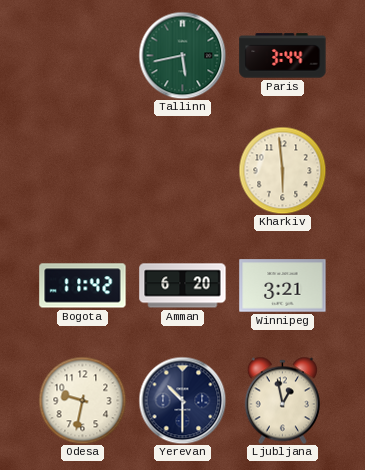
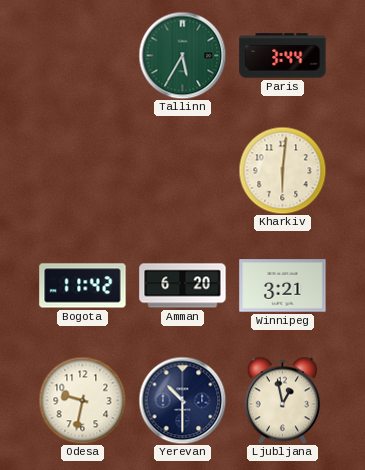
Tallinn: 5:43 -> 5:35 (182, 55)
Kharkiv: 5:59 -> 6:01 (282, 170)
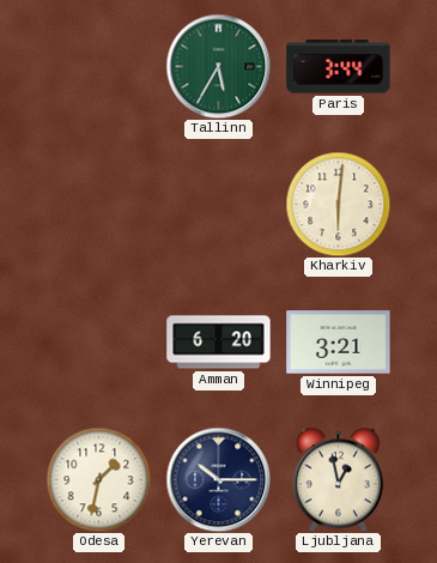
Bogota: 11:42 -> none (83, 286)
Odesa: 9:32 -> 1:32 (98, 479)
Yerevan: 10:30 -> 10:15 (218, 479)
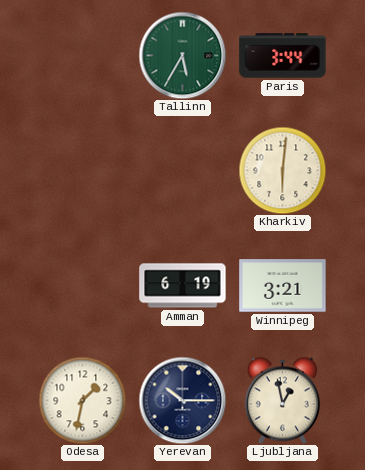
Amman: 6:20 -> 6:19 (183, 286)
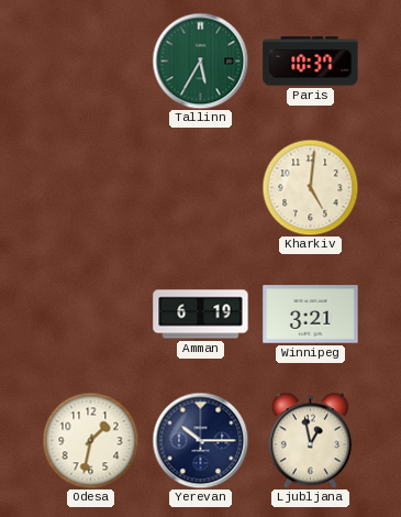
Paris: 3:44 -> 10:37 (311, 62)
Kharkiv: 6:01 -> 5:01 (310, 187)
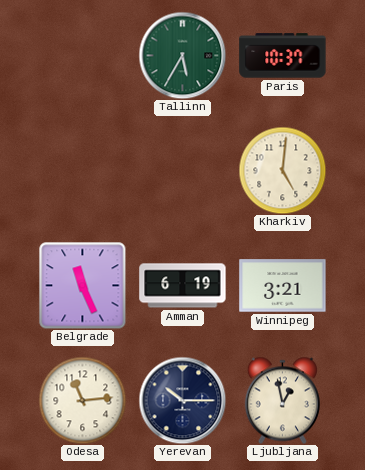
Belgrade: none -> 11:26 (82, 285)
Odesa: 1:32 -> 11:14 (82, 400)
